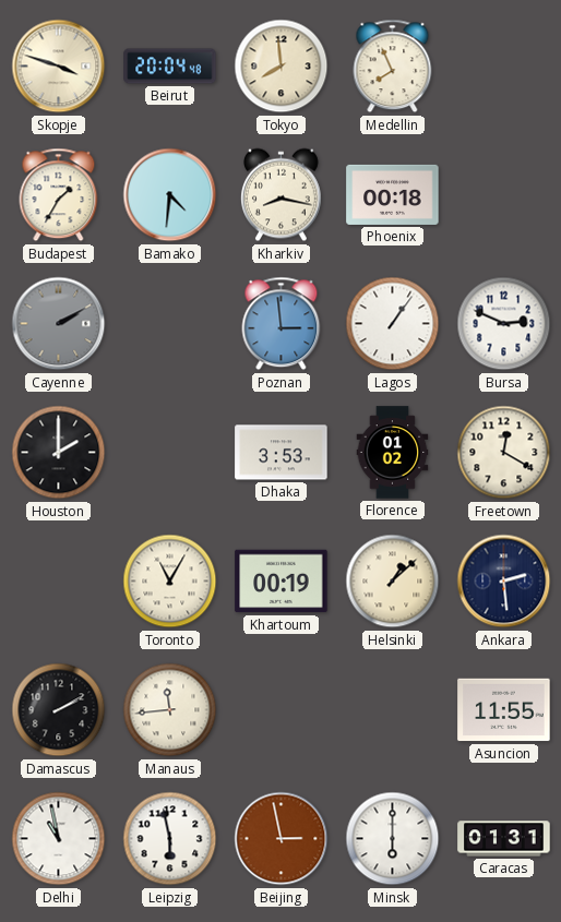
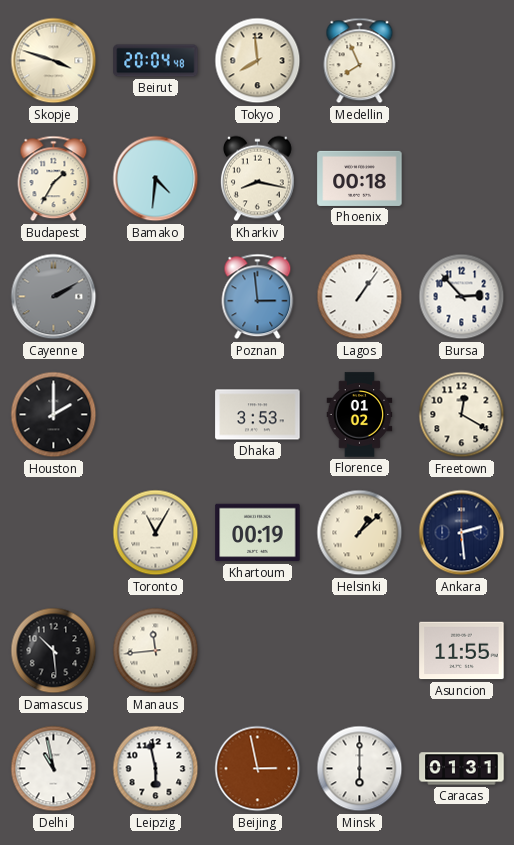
Bursa: 2:49 -> 2:53 (462, 297)
Damascus: 2:10 -> 10:29 (54, 651)
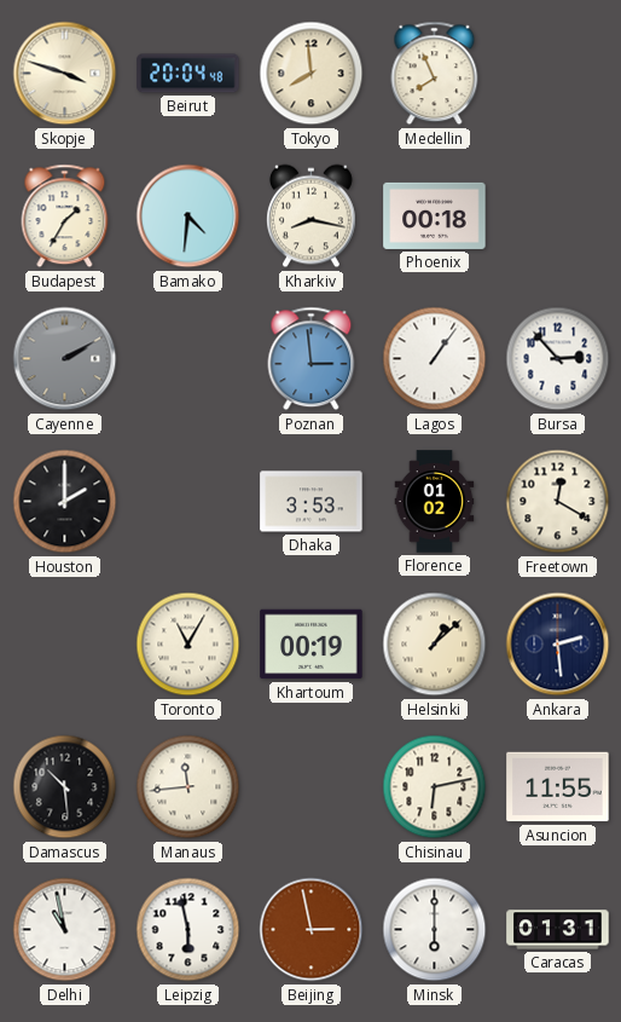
Chisinau: none -> 6:13 (435, 787)
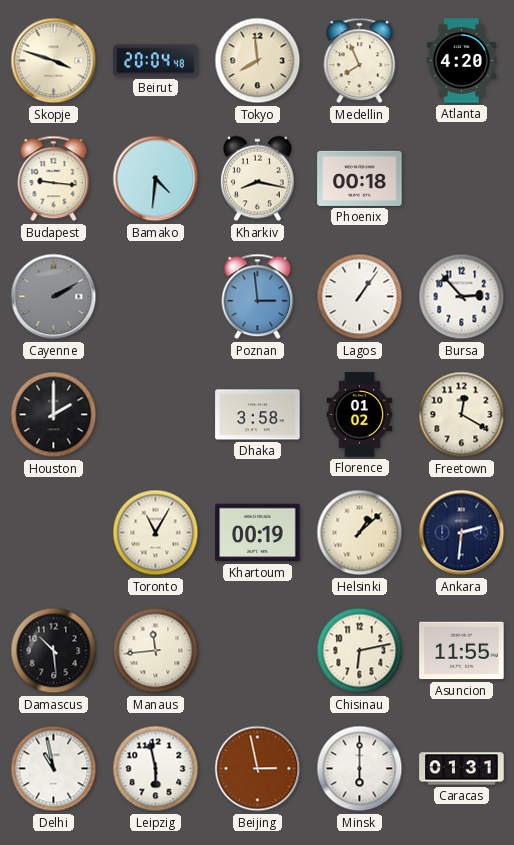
Atlanta: none -> 4:20 (461, 61)
Budapest: 1:35 -> 9:16 (54, 179)
Dhaka: 3:53 -> 3:58 (258, 415)
Ankara: 2:29 -> 2:31 (462, 533)
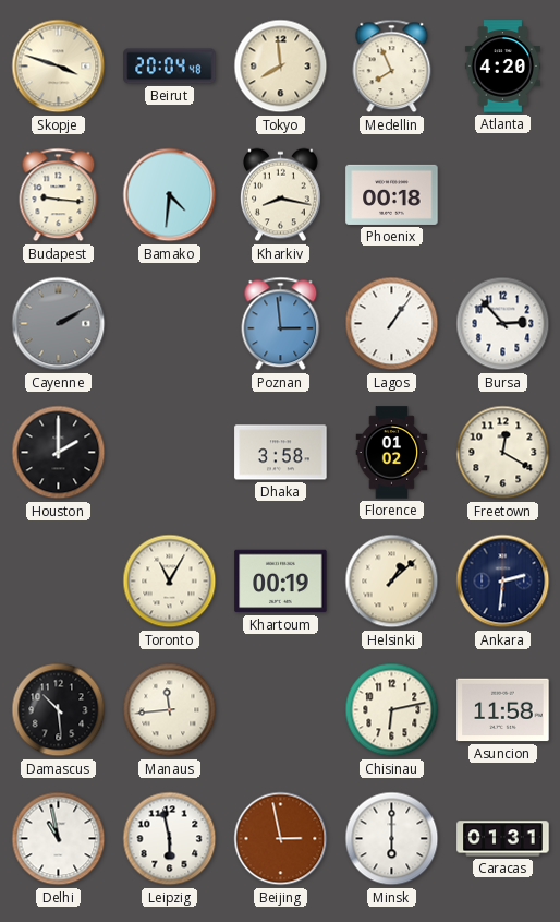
Asuncion: 11:55 -> 11:58 (503, 710)
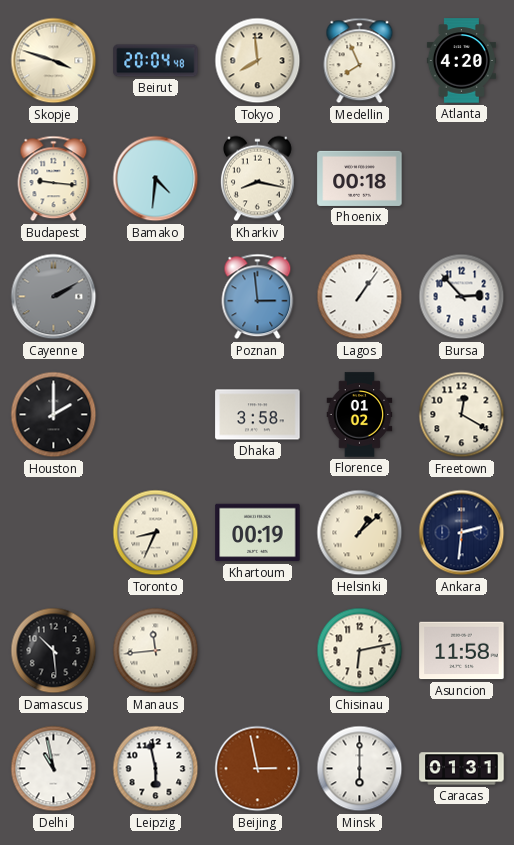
Toronto: 11:05 -> 8:34 (156, 533)
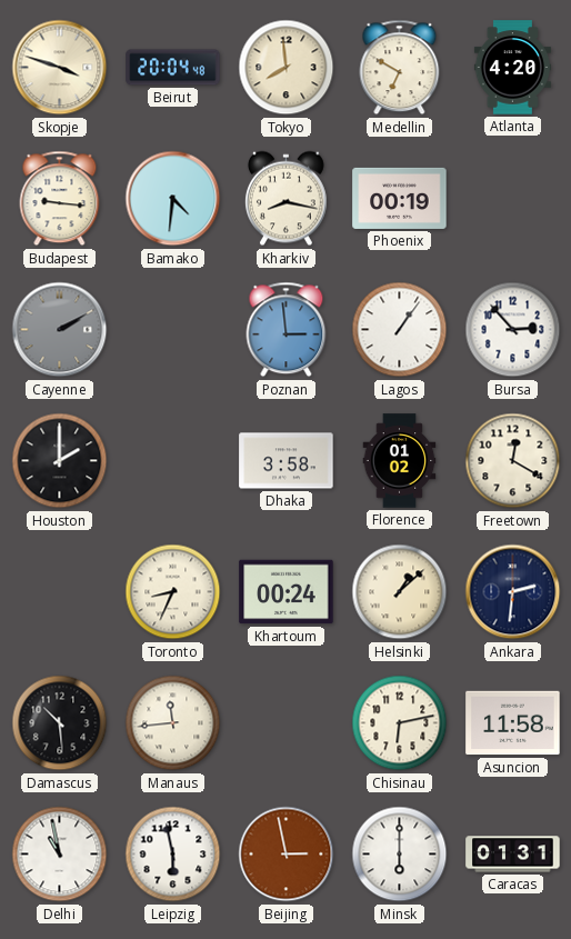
Medellin: 7:56 -> 6:50 (400, 68)
Phoenix: 00:18 -> 00:19 (400, 198)
Khartoum: 00:19 -> 00:24 (287, 592)
